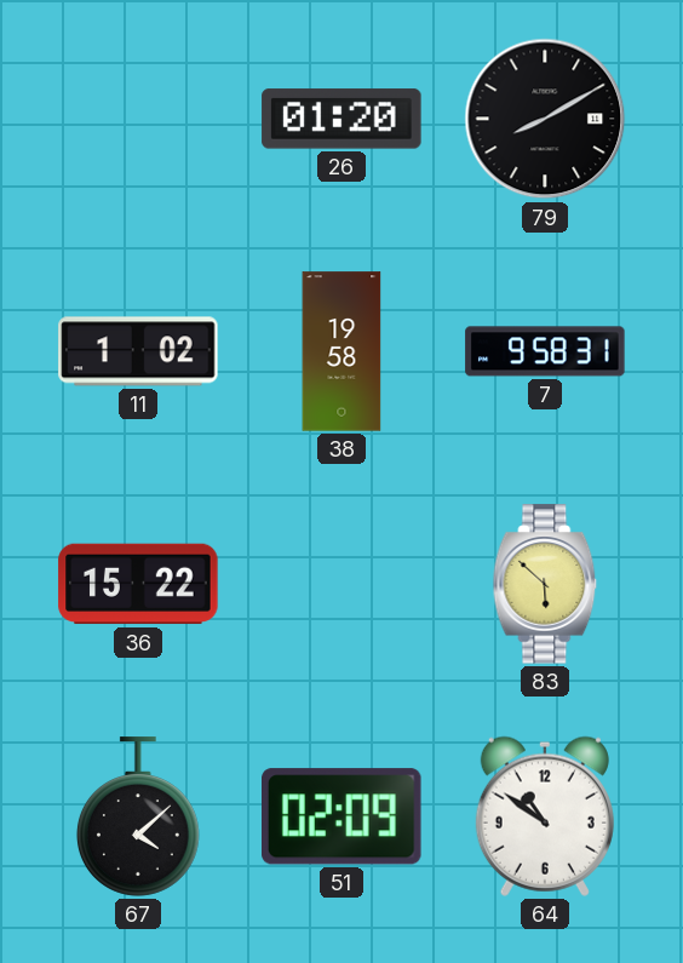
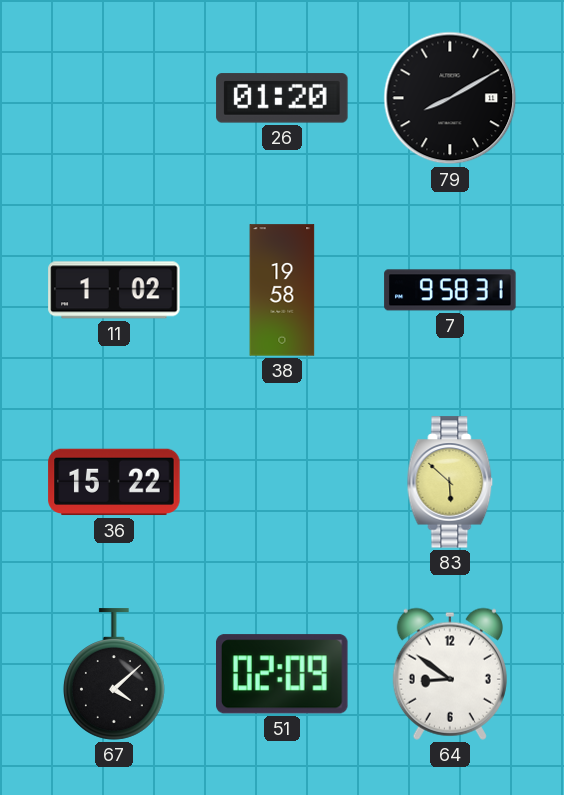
64: 10:51 -> 8:51 (450, 674)
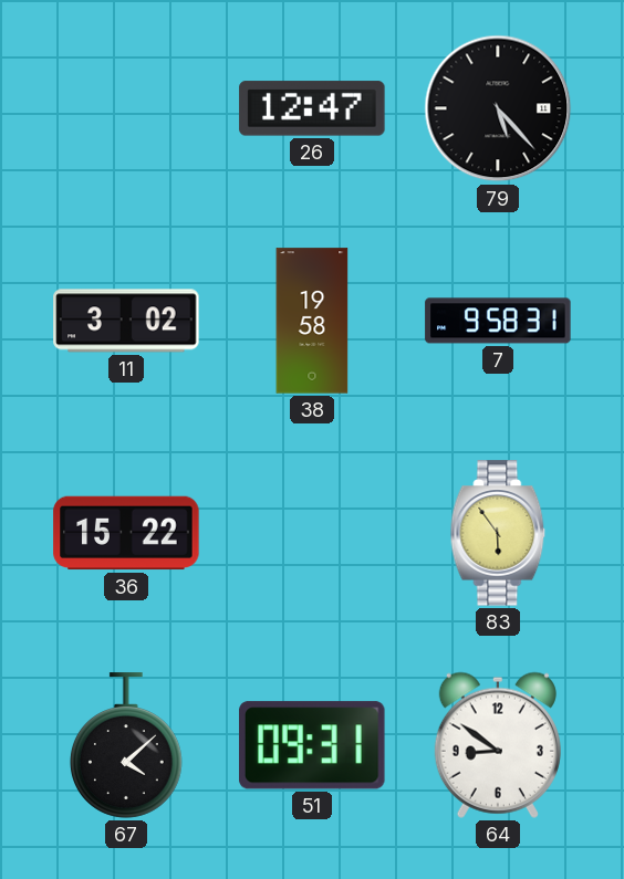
26: 01:20 -> 12:47 (312, 108)
79: 8:10 -> 5:23 (498, 108)
11: 1:02 -> 3:02 (126, 321)
83: 5:52 -> 5:54 (498, 533)
51: 02:09 -> 09:31 (313, 745)
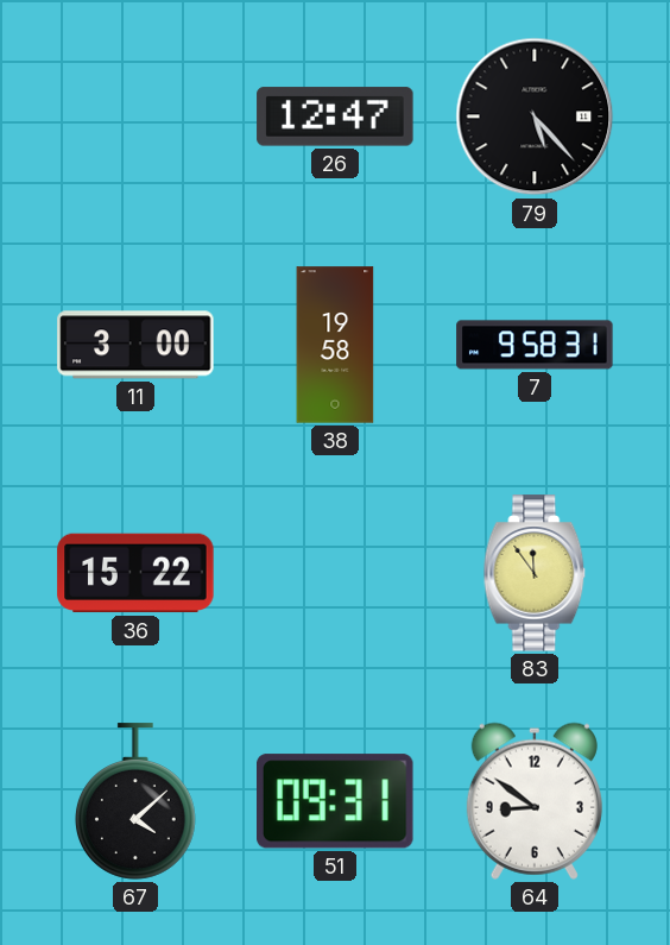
11: 3:02 -> 3:00 (135, 345)
83: 5:54 -> 11:54 (535, 573)
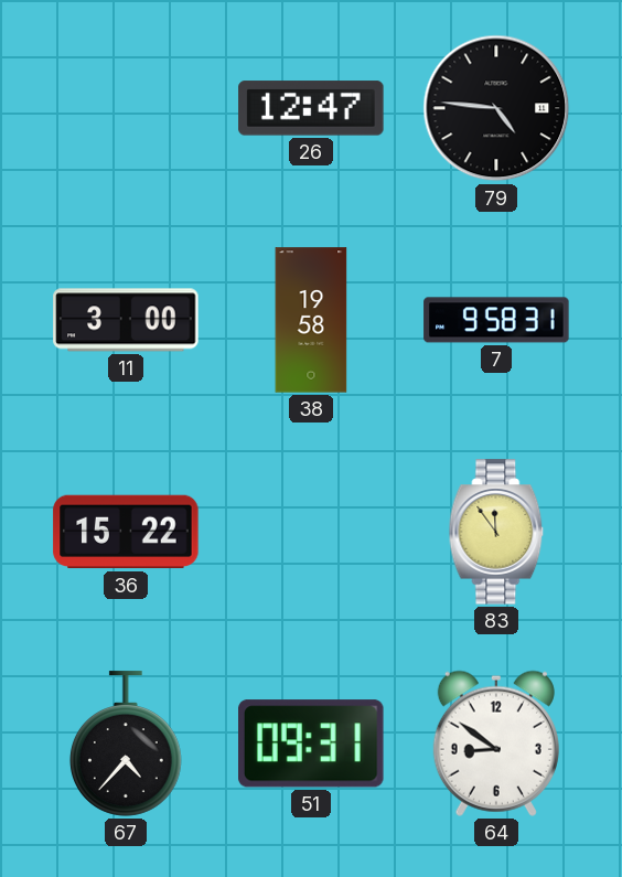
79: 5:23 -> 4:46 (496, 108)
67: 4:08 -> 4:37 (126, 744)
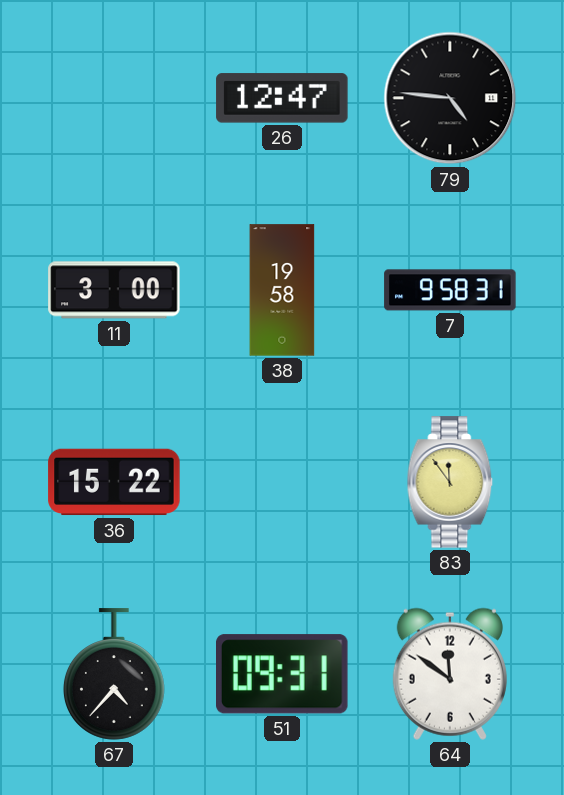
64: 8:51 -> 11:51 (450, 674)
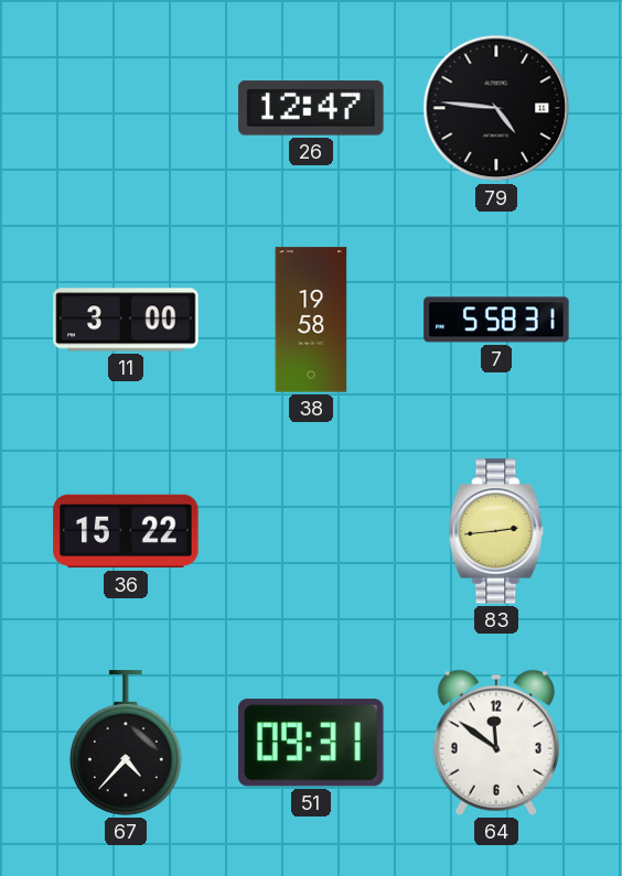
7: 9:58 -> 5:58 (496, 320)
83: 11:54 -> 2:44 (496, 531)
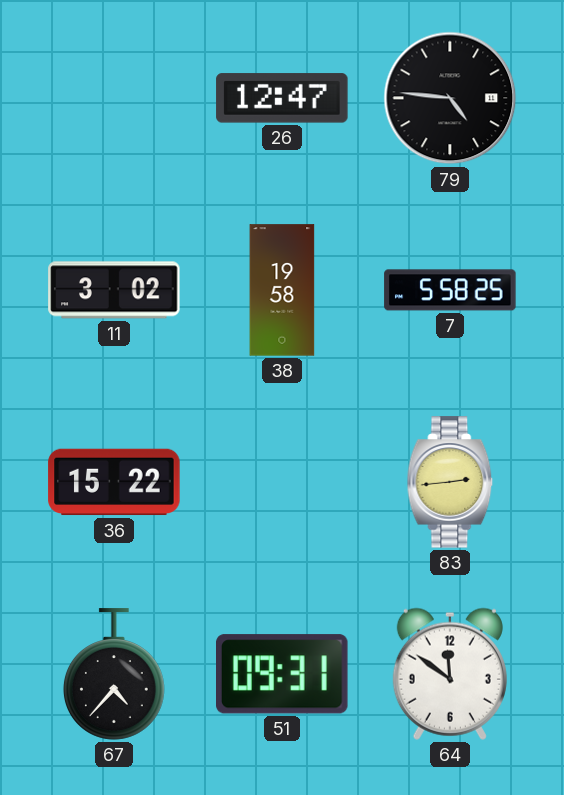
11: 3:00 -> 3:02 (114, 290)
7: 5:58:31 -> 5:58:25 (450, 290)
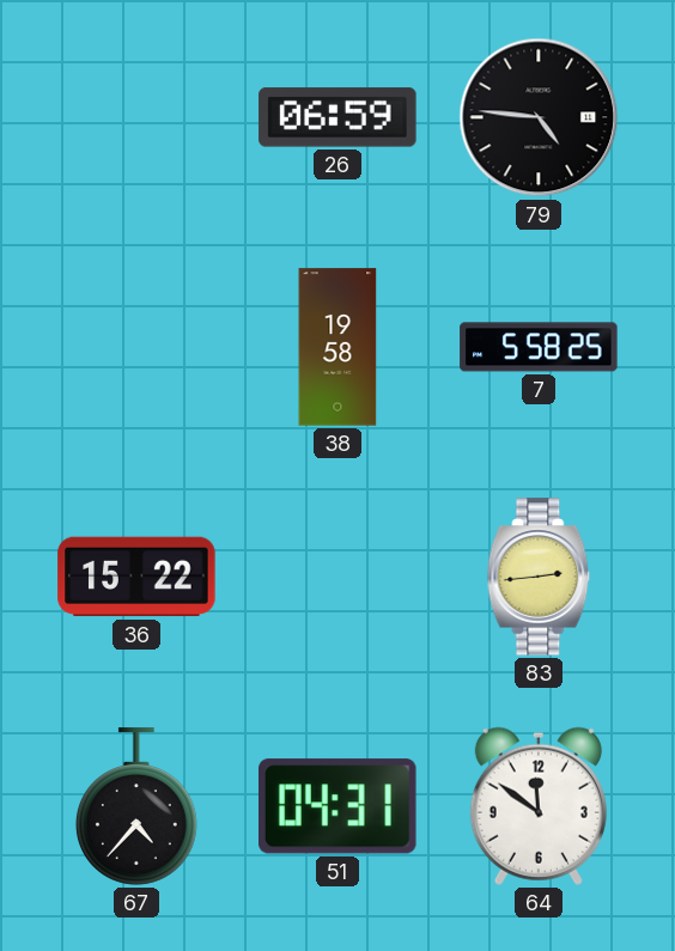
26: 12:47 -> 06:59 (337, 117)
11: 3:02 -> none (114, 290)
51: 09:31 -> 04:31 (339, 806)
